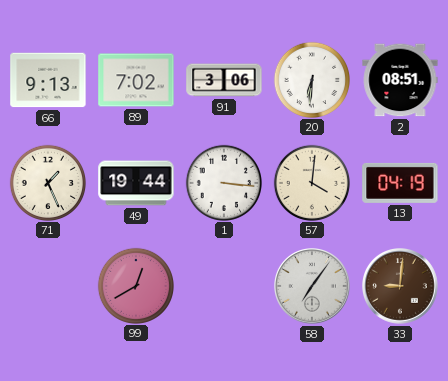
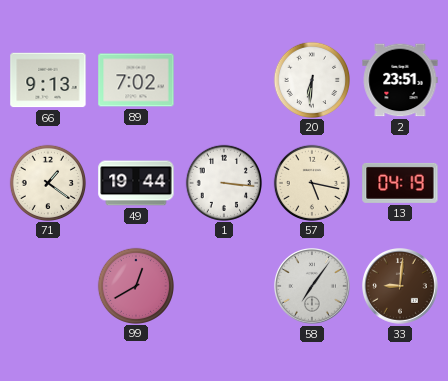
91: 3:06 -> none (224, 80)
2: 08:51 -> 23:51 (400, 80)
71: 1:26 -> 1:21 (47, 182)
57: 4:01 -> 5:17 (311, 182)
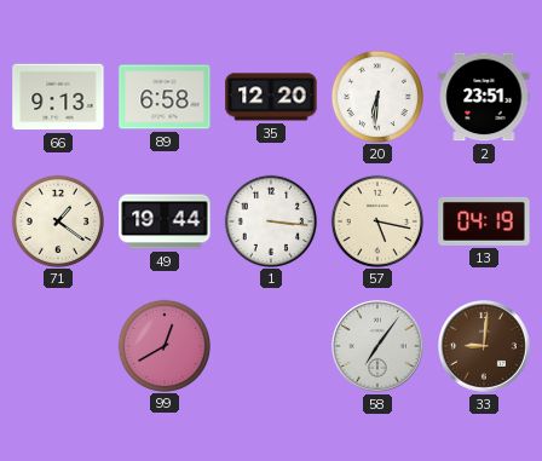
89: 7:02 -> 6:58 (165, 97)
35: none -> 12:20 (271, 97)
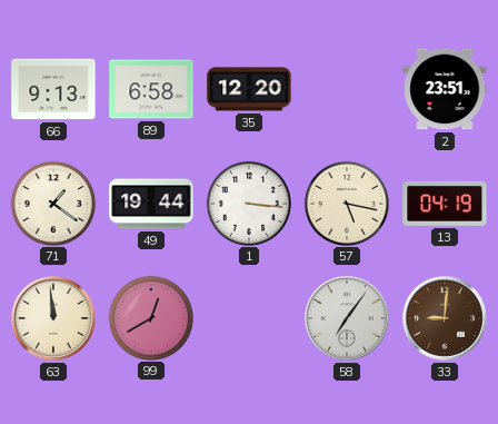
20: 6:31 -> none (376, 96)
63: none -> 11:59 (54, 319)
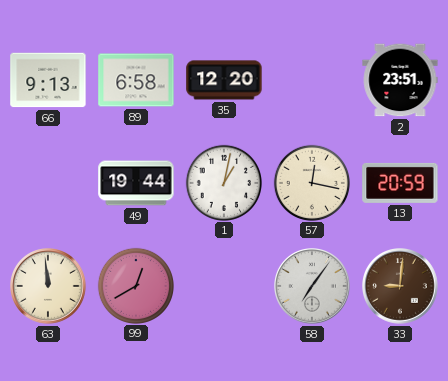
71: 1:21 -> none (52, 203)
1: 3:16 -> 1:02 (223, 182)
57: 5:17 -> 12:17 (311, 182)
13: 04:19 -> 20:59 (400, 183)
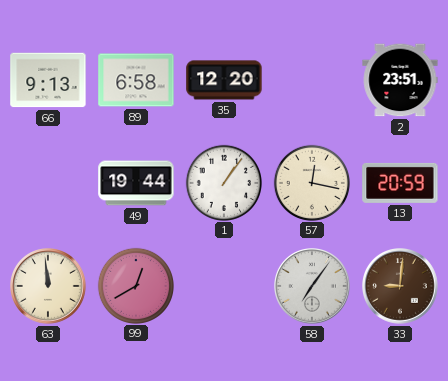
1: 1:02 -> 1:06 (223, 182)
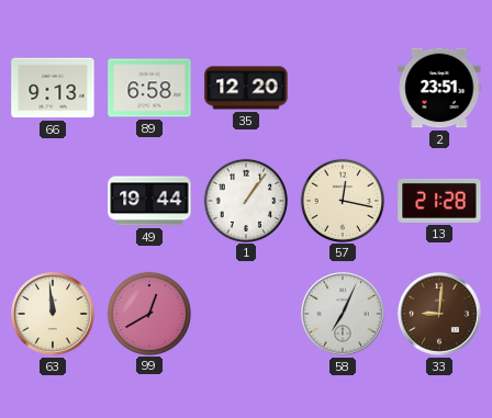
13: 20:59 -> 21:28 (439, 201)
58: 7:06 -> 7:04 (344, 315)
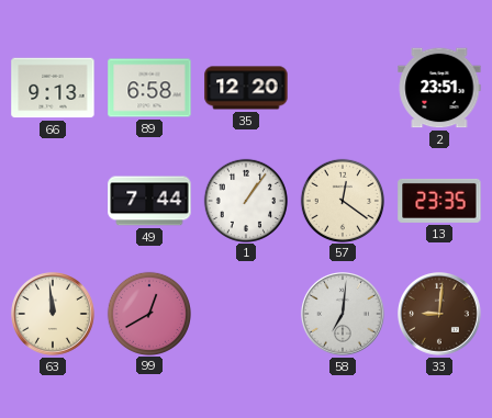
49: 19:44 -> 7:44 (149, 201)
57: 12:17 -> 12:21 (342, 200)
13: 21:28 -> 23:35 (439, 201)
58: 7:04 -> 7:01 (344, 315)
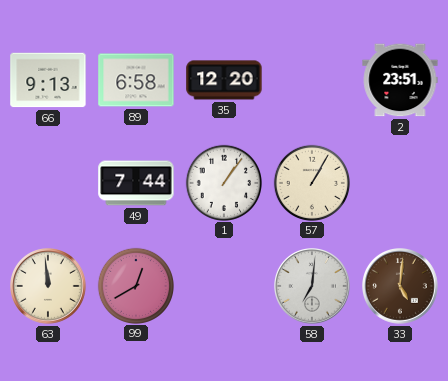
57: 12:21 -> 1:05 (311, 182)
13: 23:35 -> none (439, 201)
33: 9:01 -> 5:01 (401, 287)
